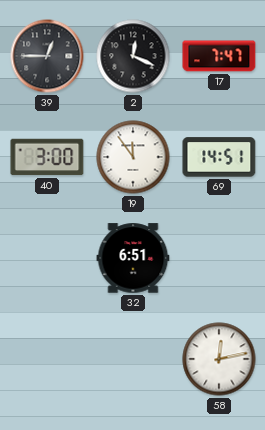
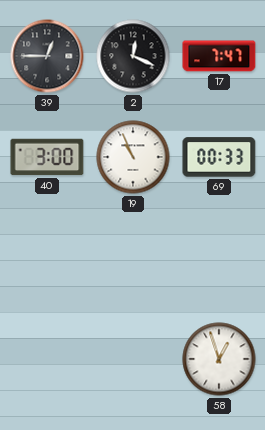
19: 11:54 -> 10:56 (133, 157)
69: 14:51 -> 00:33 (219, 157)
32: 6:51 -> none (133, 258)
58: 12:13 -> 12:57 (219, 359)
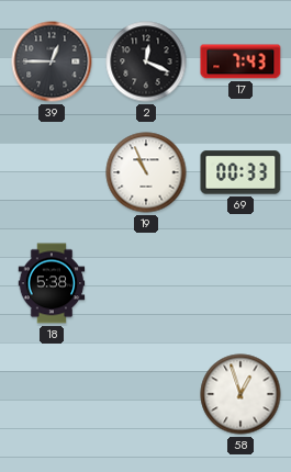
17: 7:47 -> 7:43 (240, 61)
40: 3:00 -> none (47, 157)
18: none -> 5:38 (52, 283)
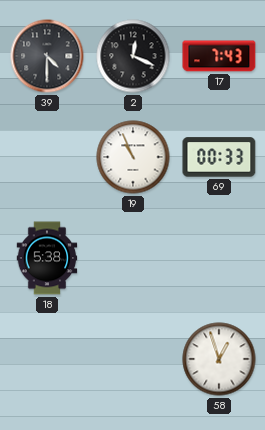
39: 12:45 -> 4:30 (47, 56)
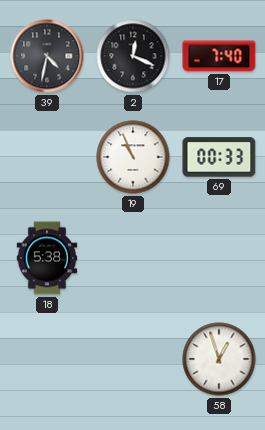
39: 4:30 -> 4:32 (47, 56)
17: 7:43 -> 7:40 (219, 56)
